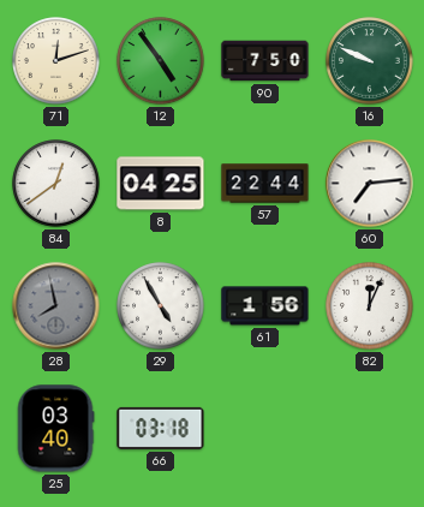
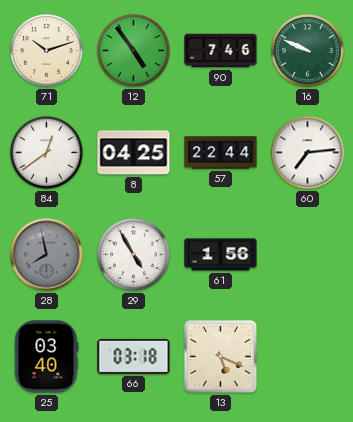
71: 12:12 -> 10:12 (47, 51)
90: 7:50 -> 7:46 (221, 51)
82: 12:04 -> none (370, 306)
13: none -> 5:19 (220, 356)
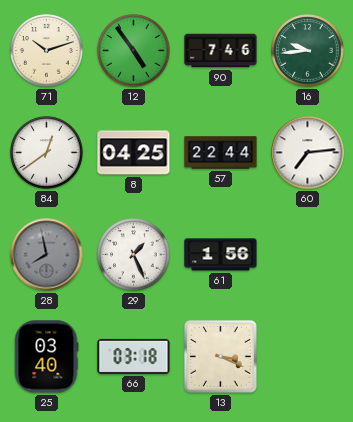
16: 9:49 -> 9:44 (308, 51)
29: 4:55 -> 1:26 (134, 255)
13: 5:19 -> 3:19 (220, 356)
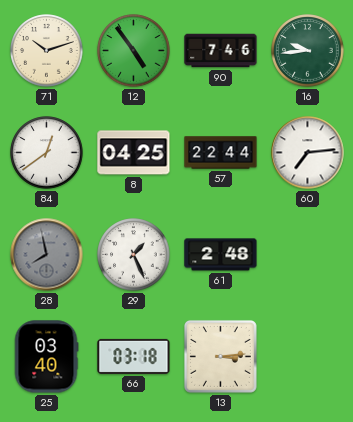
61: 1:56 -> 2:48 (221, 255)
13: 3:19 -> 3:14 (220, 356)
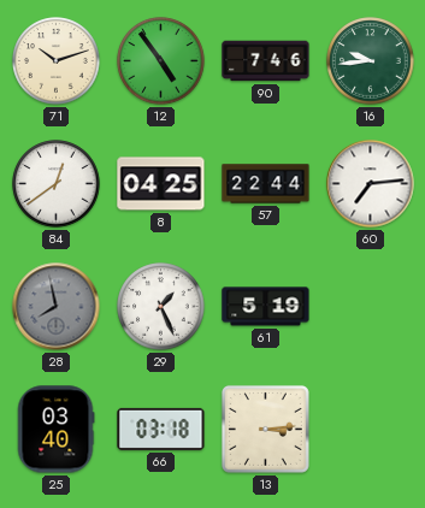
61: 2:48 -> 5:19 (266, 307)
